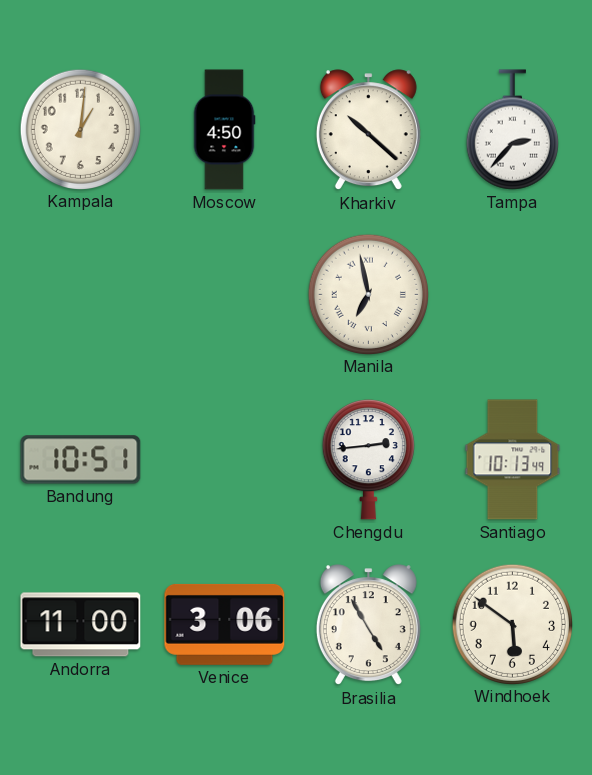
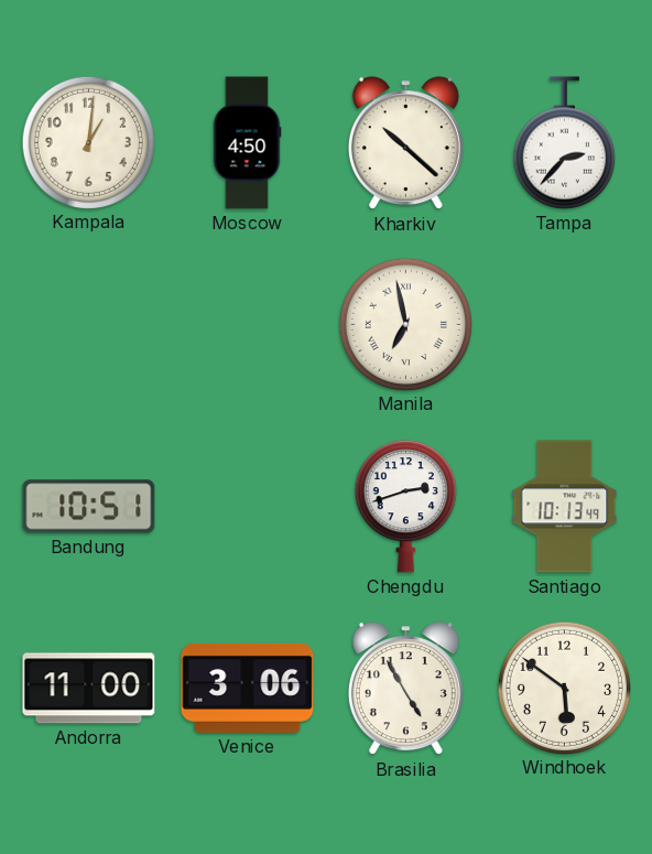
Chengdu: 2:44 -> 2:42 (405, 507)
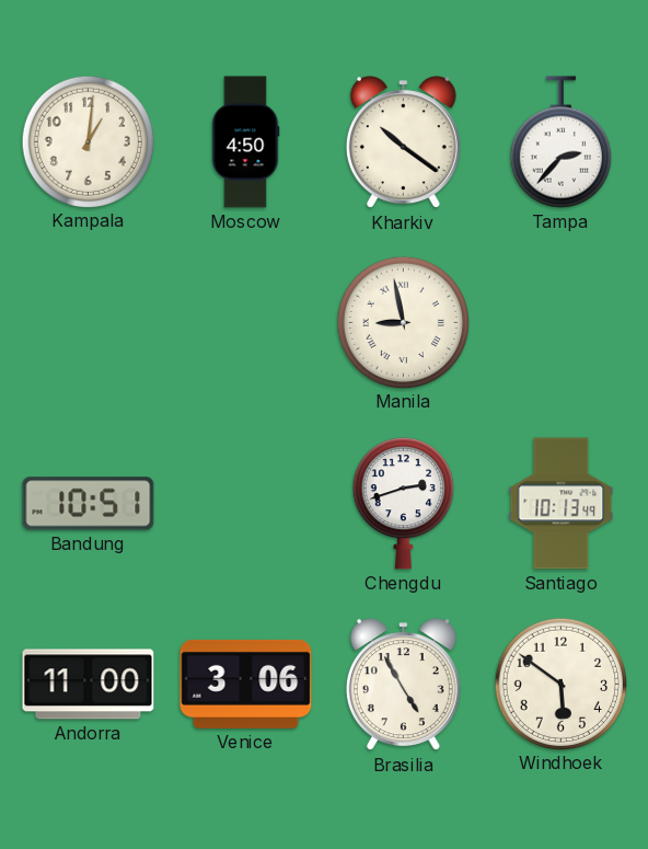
Kharkiv: 10:22 -> 10:21 (403, 142)
Manila: 6:58 -> 8:58 (403, 322)
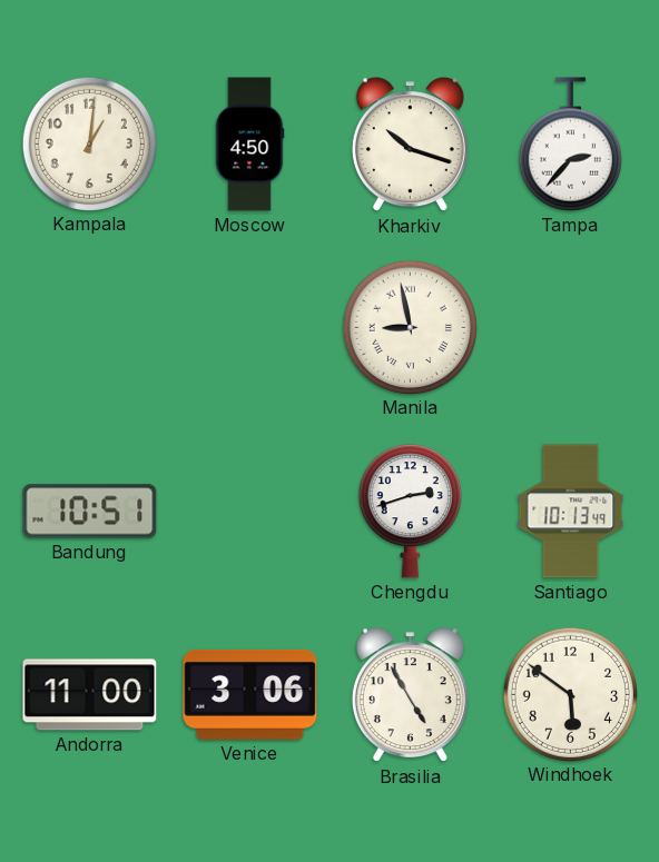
Kharkiv: 10:21 -> 10:18 (410, 145)
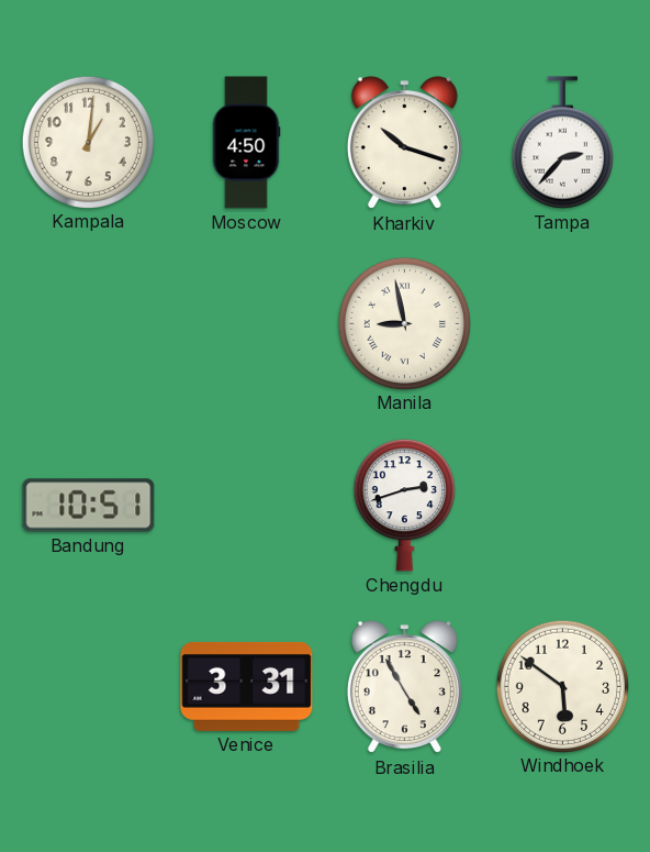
Santiago: 10:13 -> none (571, 512)
Andorra: 11:00 -> none (90, 695)
Venice: 3:06 -> 3:31 (247, 686)
